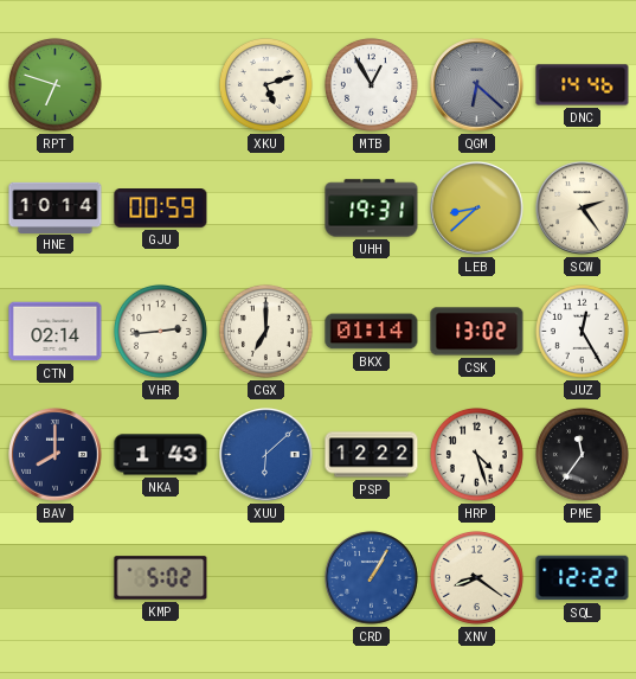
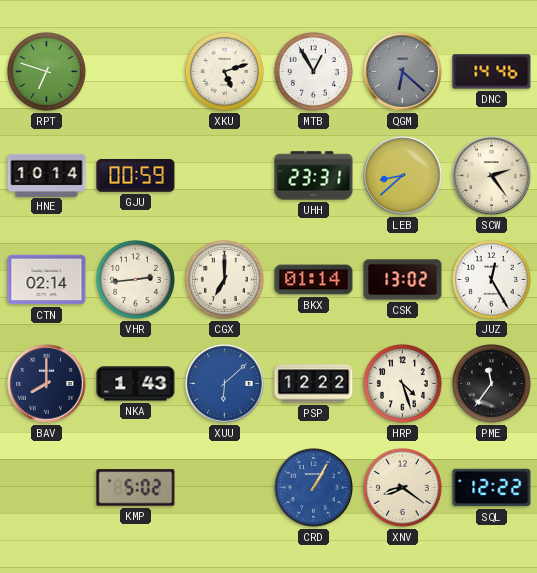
UHH: 19:31 -> 23:31 (314, 176)
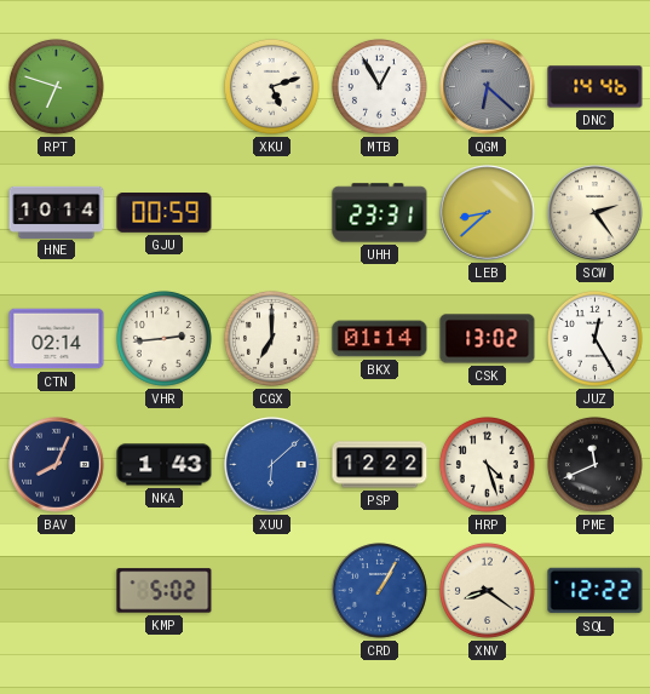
BAV: 8:00 -> 8:04 (57, 465)
PME: 11:36 -> 11:41 (594, 464)
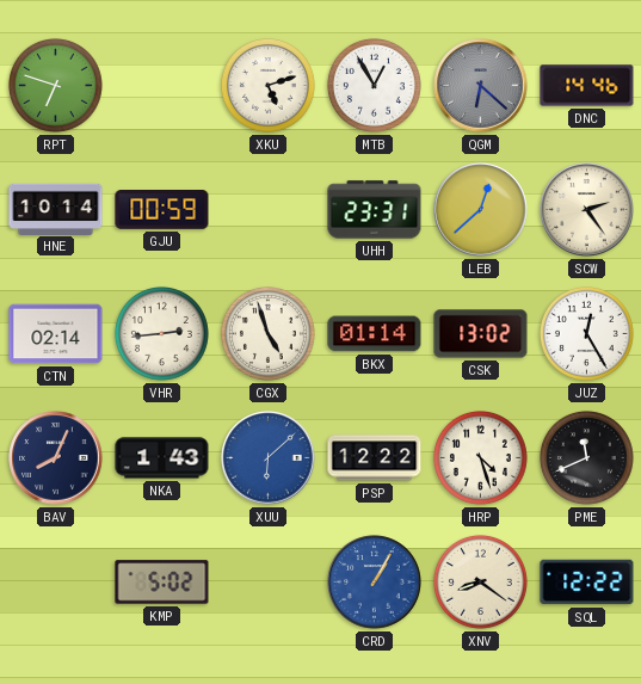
LEB: 8:38 -> 12:38 (481, 210)
CGX: 7:00 -> 4:57 (267, 333)
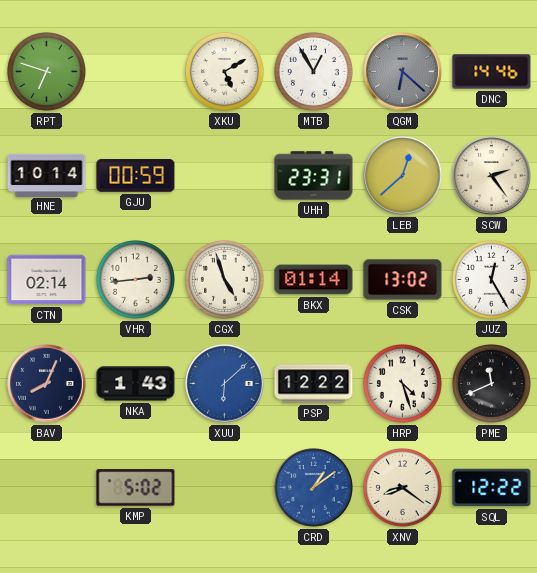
XKU: 5:12 -> 5:10 (224, 71)
CRD: 1:05 -> 1:09 (314, 488)
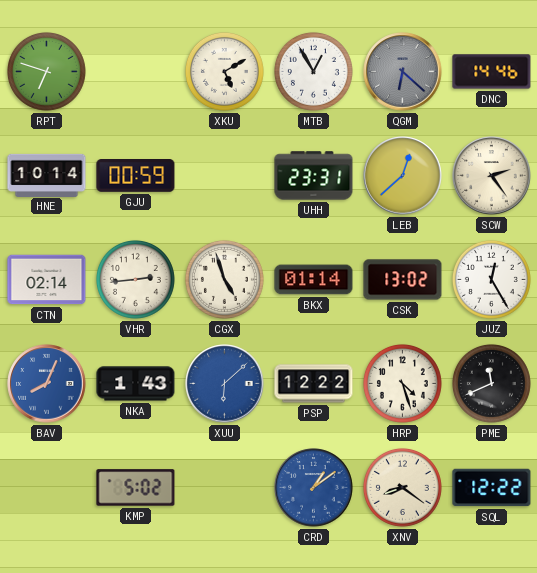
BAV dial: navy -> blue (47, 384)
